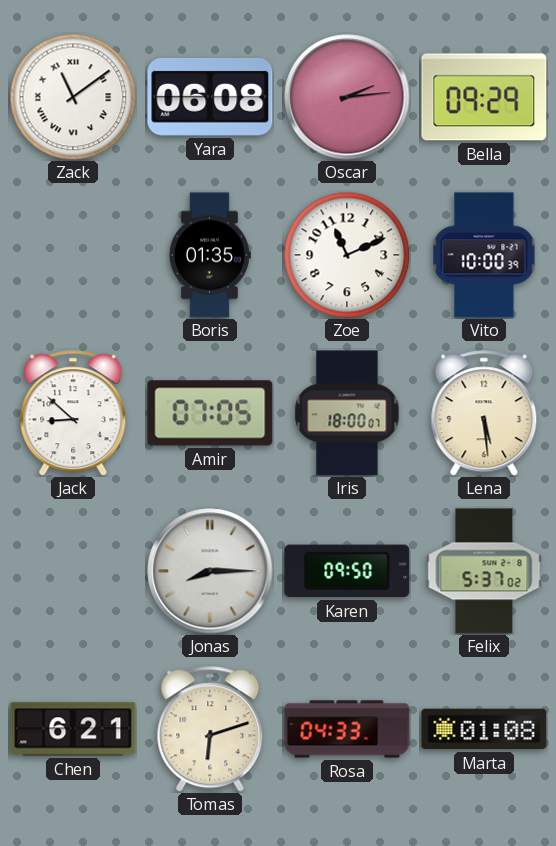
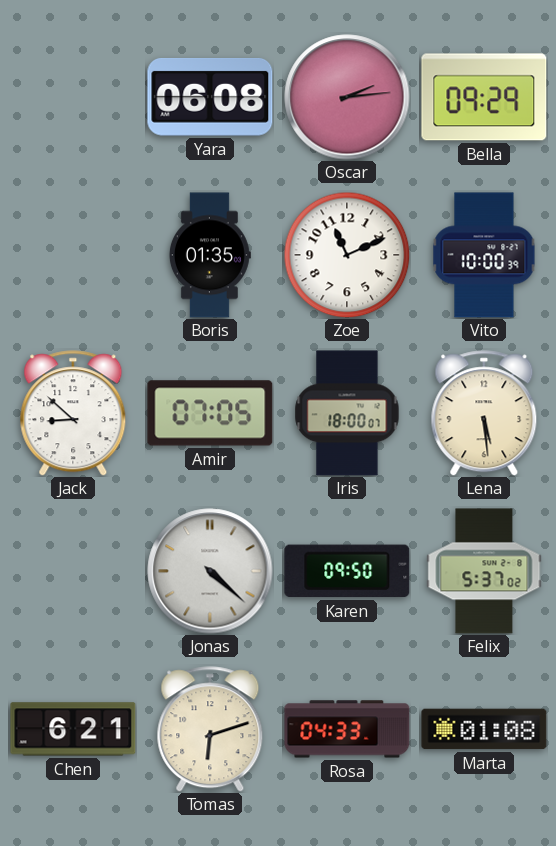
Zack: 11:09 -> none (73, 97)
Jonas: 8:15 -> 4:22 (210, 571)
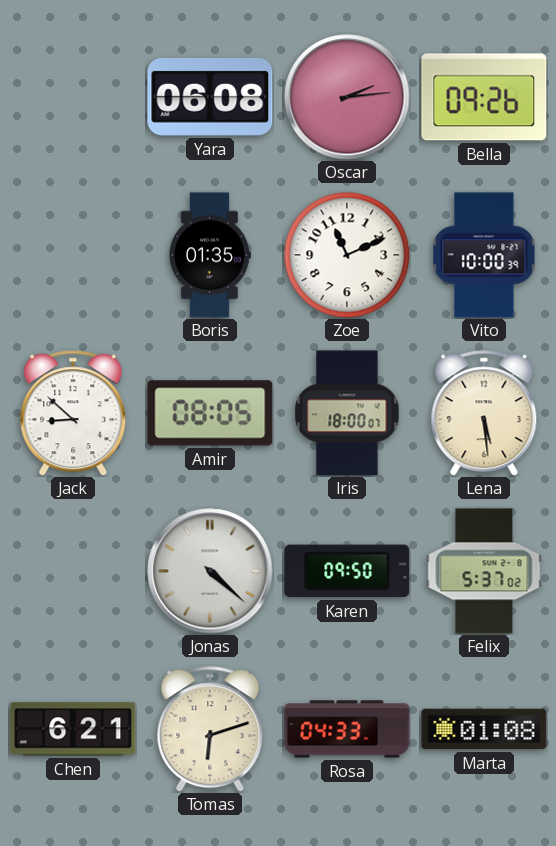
Bella: 09:29 -> 09:26 (484, 97)
Amir: 07:05 -> 08:05 (210, 413)
